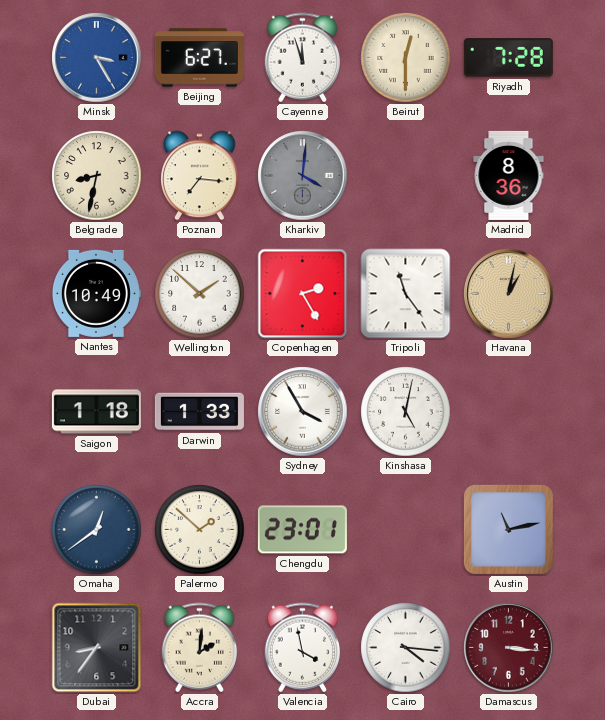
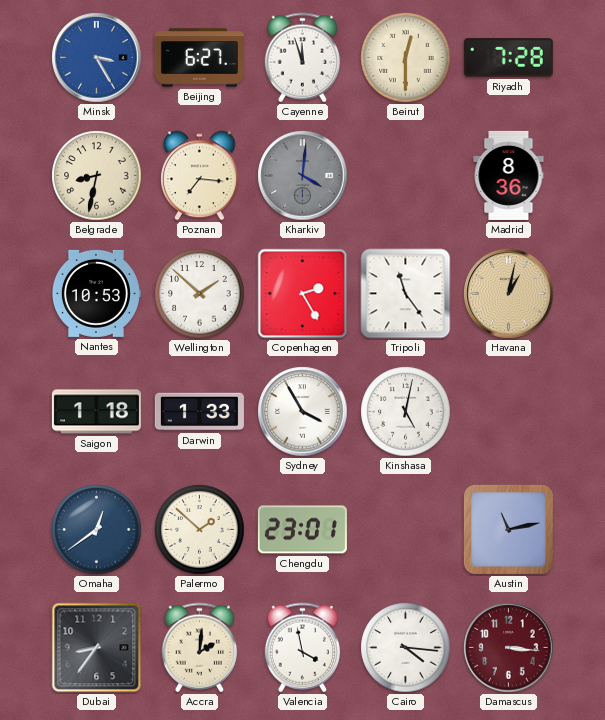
Nantes: 10:49 -> 10:53 (96, 293)
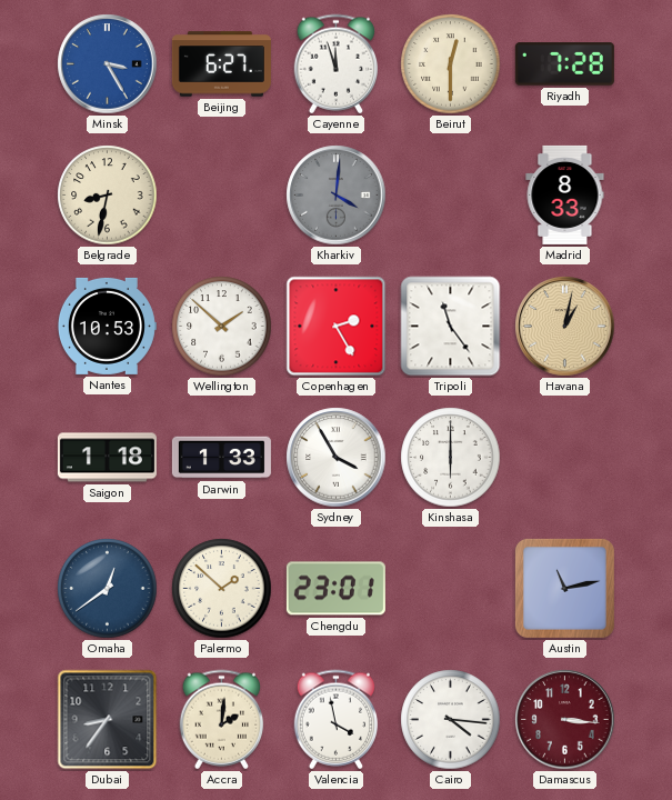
Poznan: 7:16 -> none (200, 176)
Madrid: 8:36 -> 8:33 (565, 194)
Kinshasa: 5:02 -> 6:00 (451, 458)
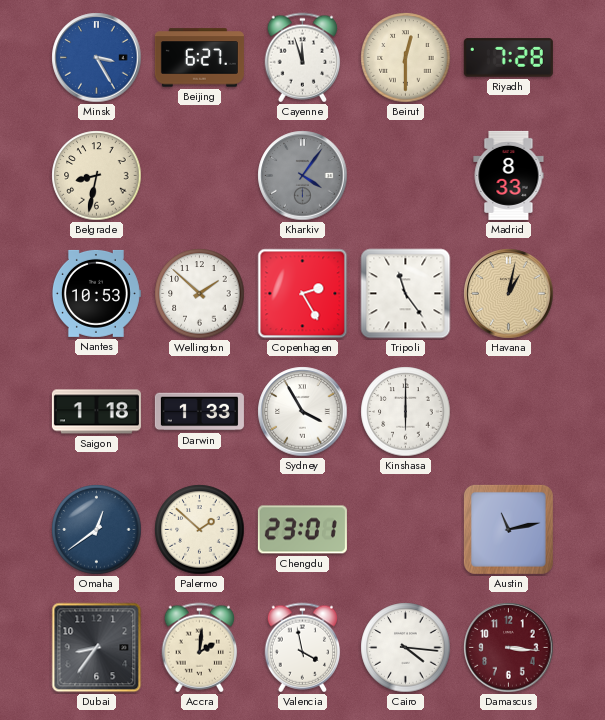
Kharkiv: 4:01 -> 4:06 (303, 176)
